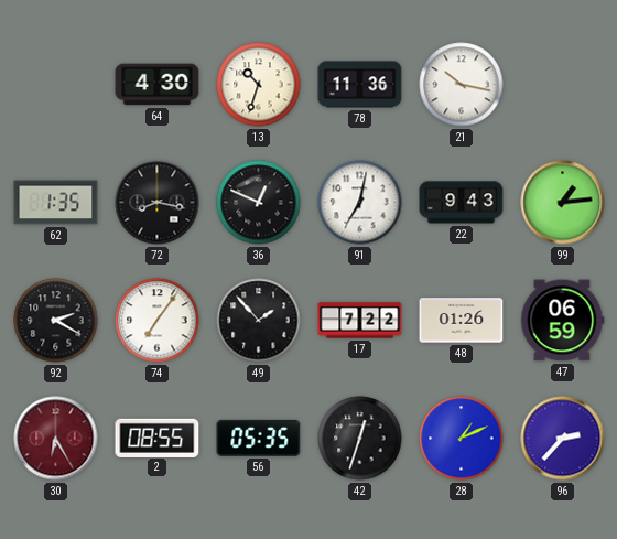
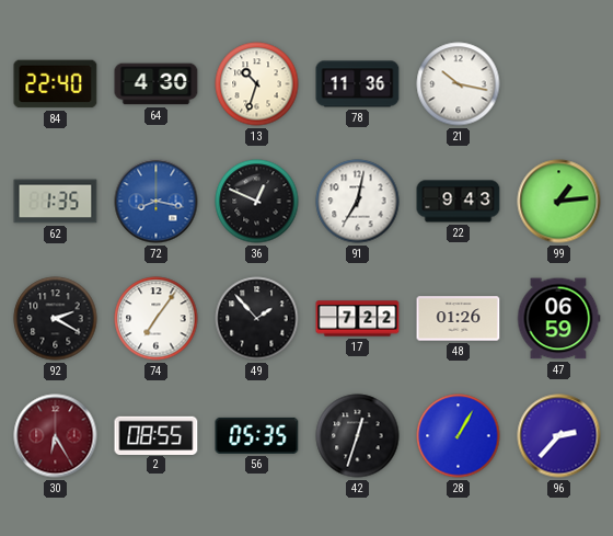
84: none -> 22:40 (56, 84)
72 dial: black -> blue (157, 202)
28: 1:11 -> 1:05 (459, 436)
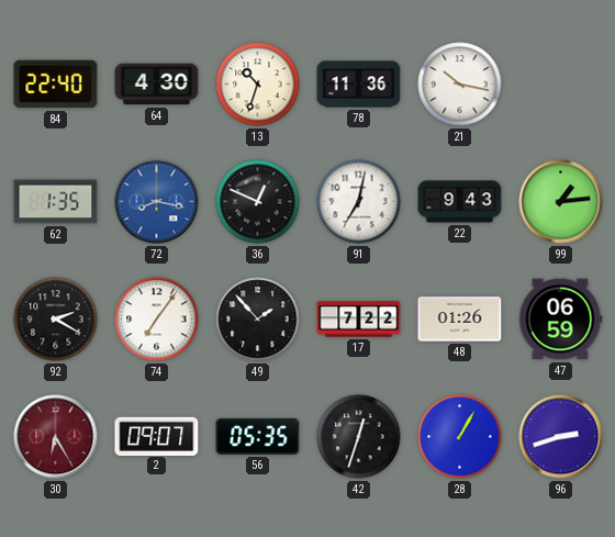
2: 08:55 -> 09:07 (157, 436)
96: 2:37 -> 2:42 (561, 437)
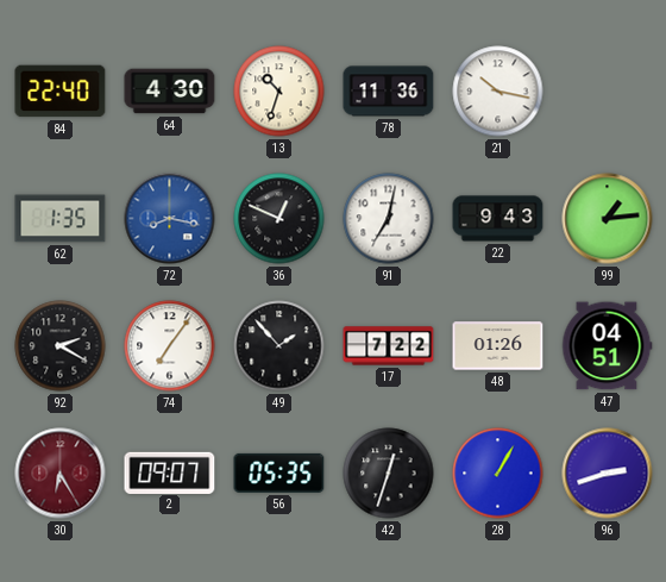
47: 06:59 -> 04:51 (608, 346)
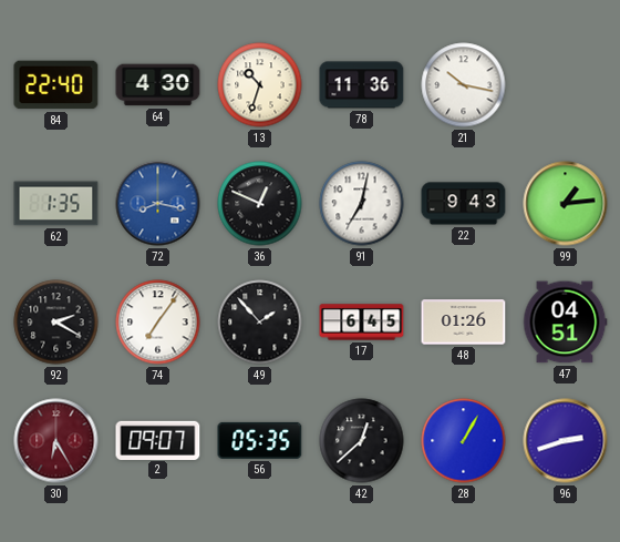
17: 7:22 -> 6:45 (362, 323)
42: 12:33 -> 12:38 (362, 441)
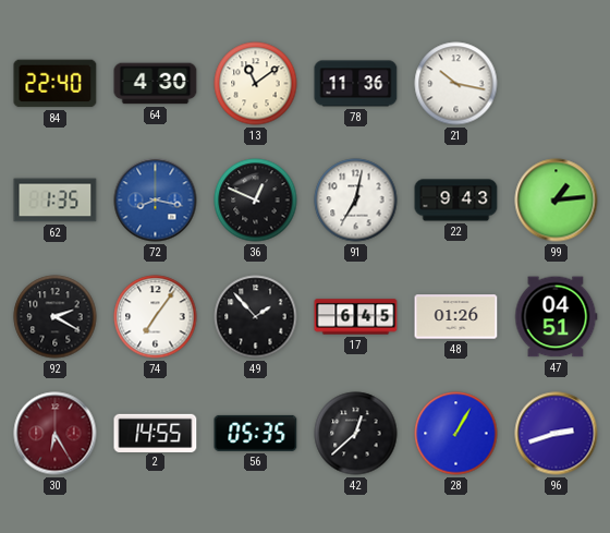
13: 10:33 -> 11:09 (256, 84)
2: 09:07 -> 14:55 (156, 433)
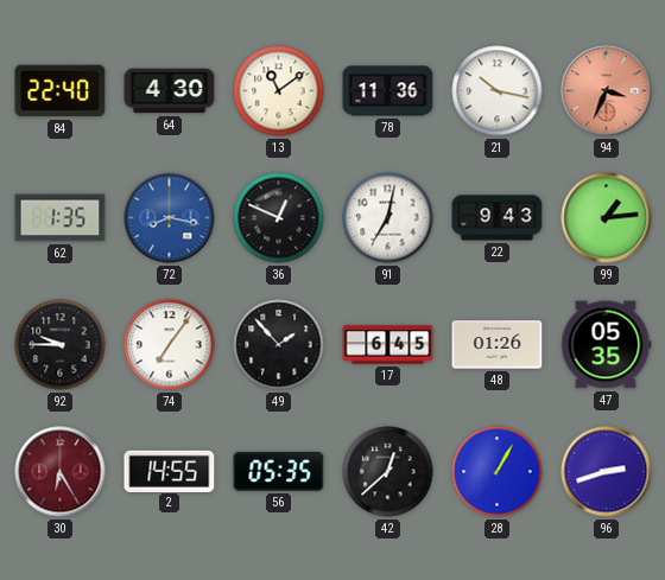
94: none -> 3:34 (607, 91)
92: 2:20 -> 9:45 (61, 345)
47: 04:51 -> 05:35 (607, 345)
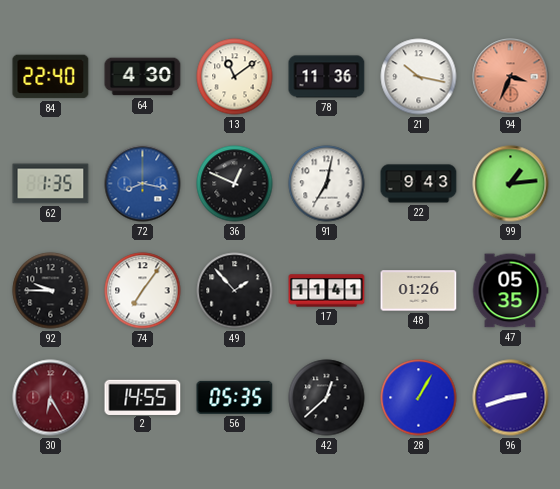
17: 6:45 -> 11:41 (327, 291)
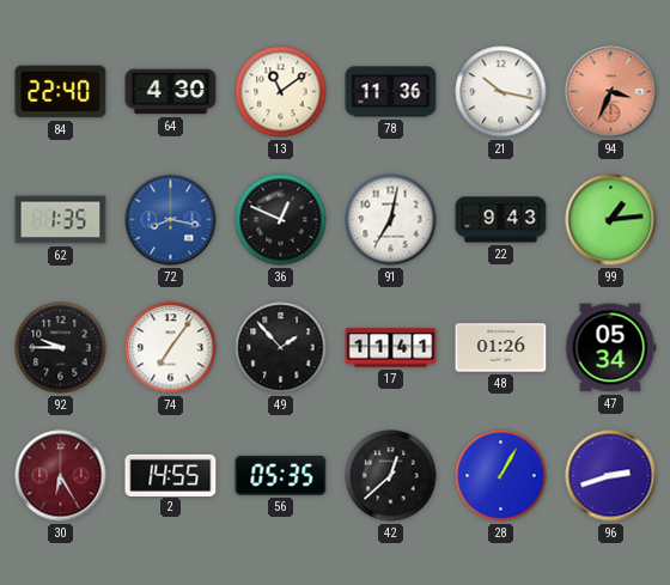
47: 05:35 -> 05:34 (611, 348)
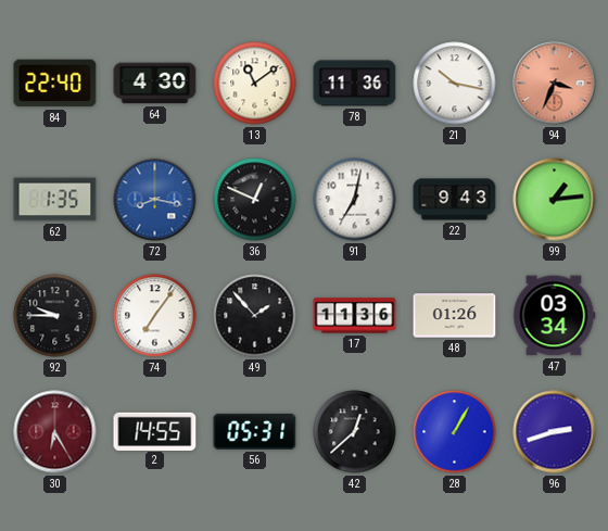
17: 11:41 -> 11:36 (355, 316)
47: 05:34 -> 03:34 (555, 316)
56: 05:35 -> 05:31 (255, 431)
